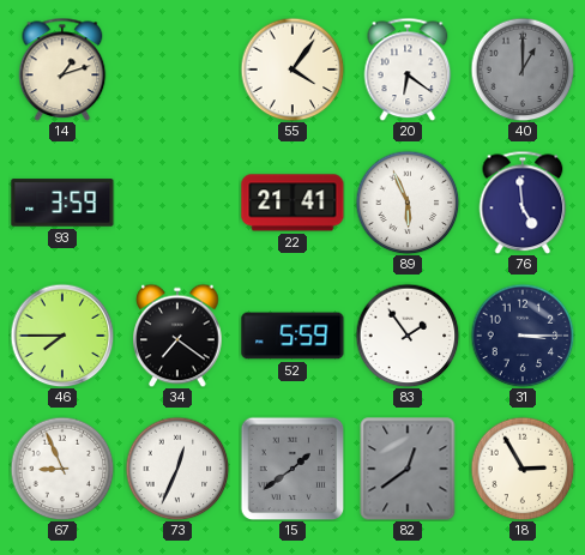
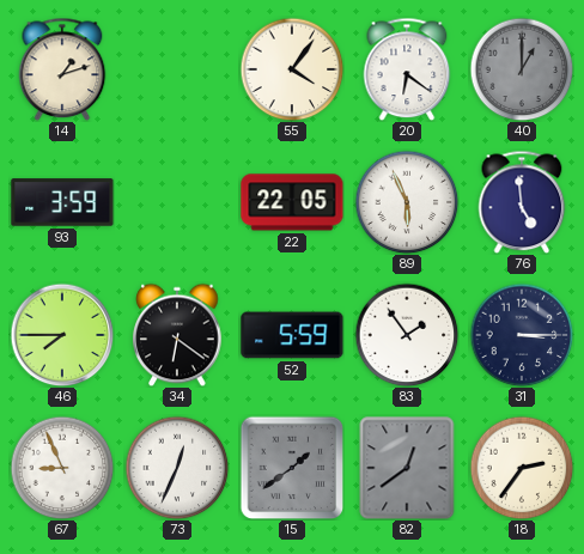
22: 21:41 -> 22:05 (292, 202)
34: 7:21 -> 6:21 (177, 335)
18: 2:55 -> 2:36 (522, 468)
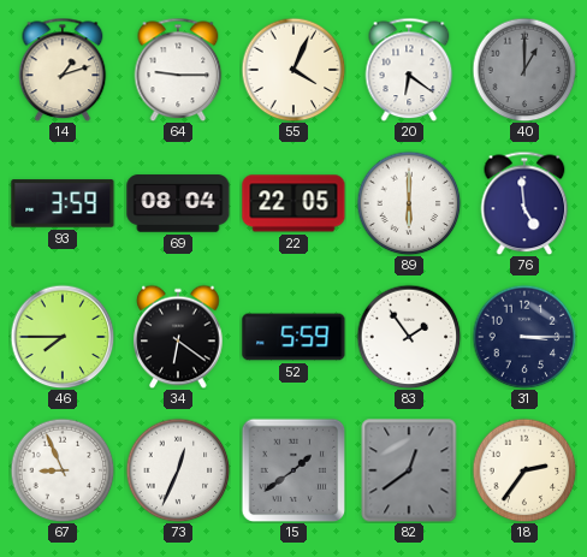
64: none -> 9:15 (178, 70)
55: 4:06 -> 4:04 (293, 70)
69: none -> 08:04 (178, 203)
89: 5:56 -> 6:00 (409, 203)
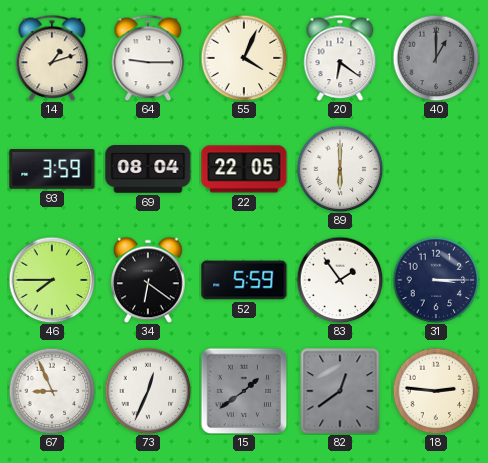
76: 4:59 -> none (524, 203)
18: 2:36 -> 2:46 (436, 391)
